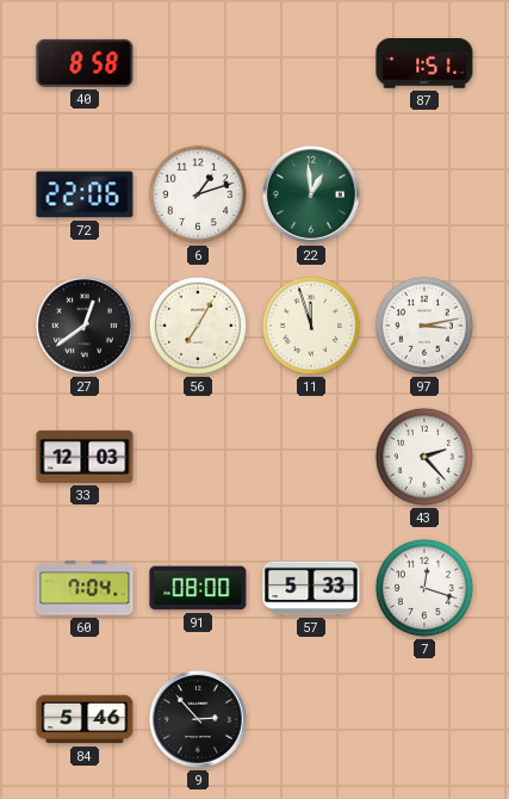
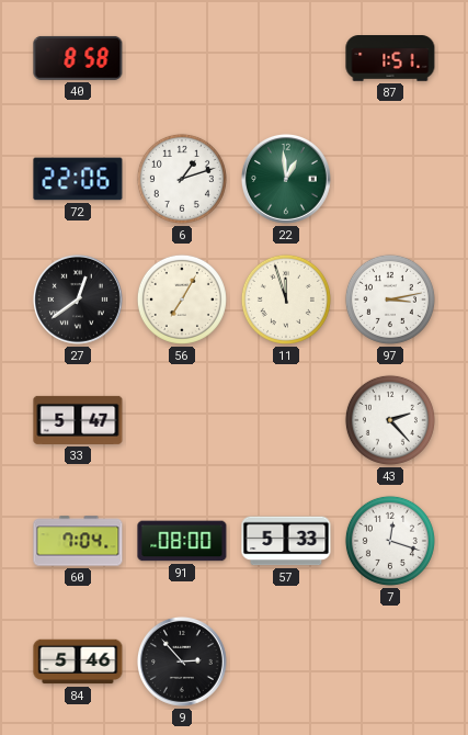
33: 12:03 -> 5:47 (78, 420)
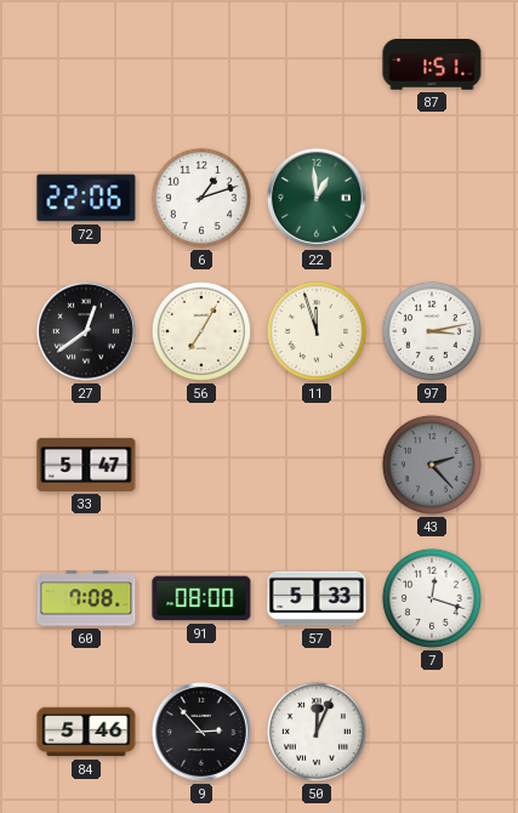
40: 8:58 -> none (78, 58)
43 dial: white -> grey (432, 465)
60: 7:04 -> 7:08 (86, 598)
50: none -> 12:04 (317, 732)
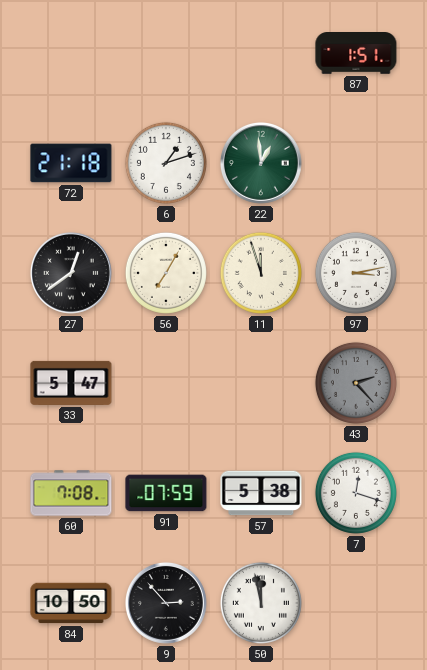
72: 22:06 -> 21:18 (71, 163)
91: 08:00 -> 07:59 (166, 493)
57: 5:33 -> 5:38 (261, 493)
84: 5:46 -> 10:50 (71, 603)
50: 12:04 -> 11:58 (261, 603)
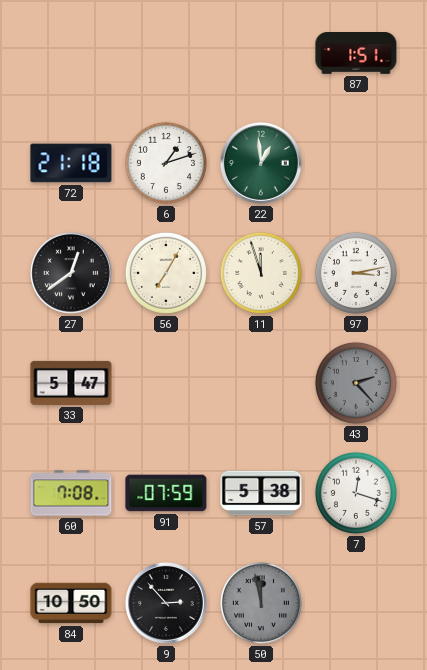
50 dial: white -> grey (261, 603)
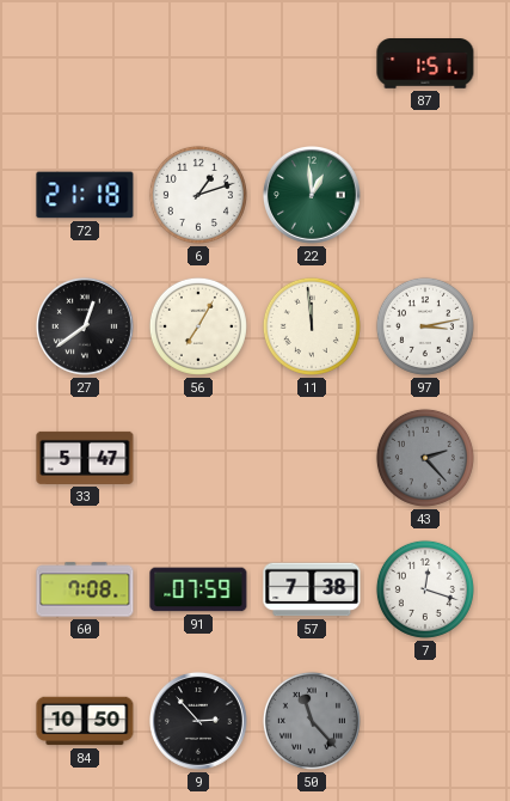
11: 11:57 -> 11:59 (312, 326)
57: 5:38 -> 7:38 (312, 589)
50: 11:58 -> 11:23 (312, 721)
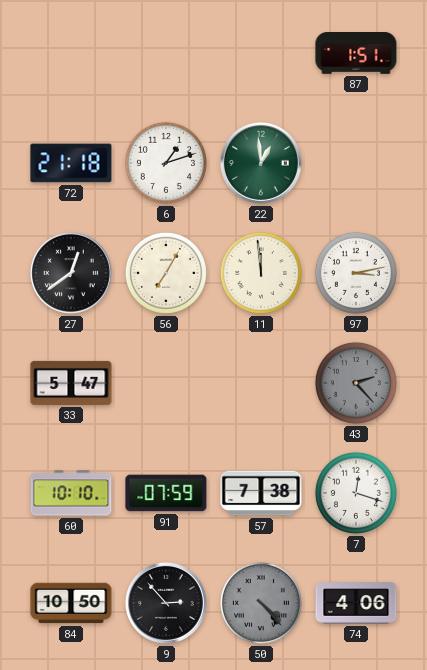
60: 7:08 -> 10:10 (71, 493)
50: 11:23 -> 4:23 (261, 603)
74: none -> 4:06 (356, 603)
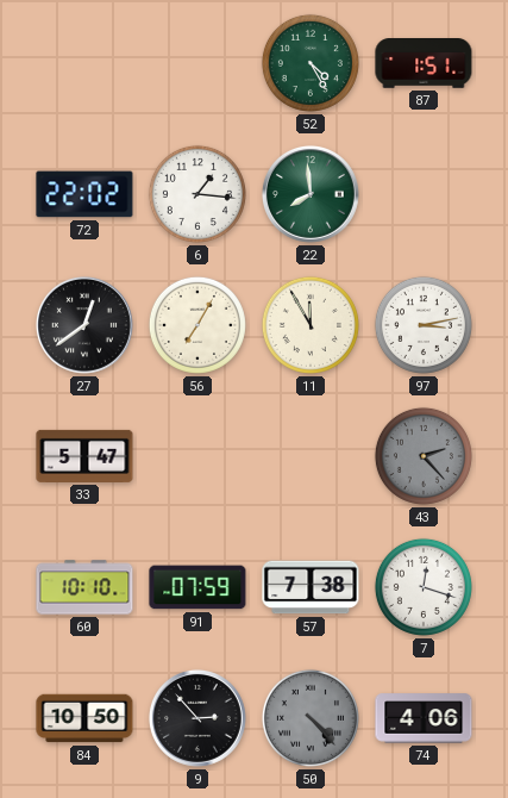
52: none -> 4:25 (311, 63)
72: 21:18 -> 22:02 (84, 194)
6: 1:12 -> 1:16 (197, 194)
22: 12:59 -> 7:59 (311, 194)
11: 11:59 -> 11:55 (311, 325)
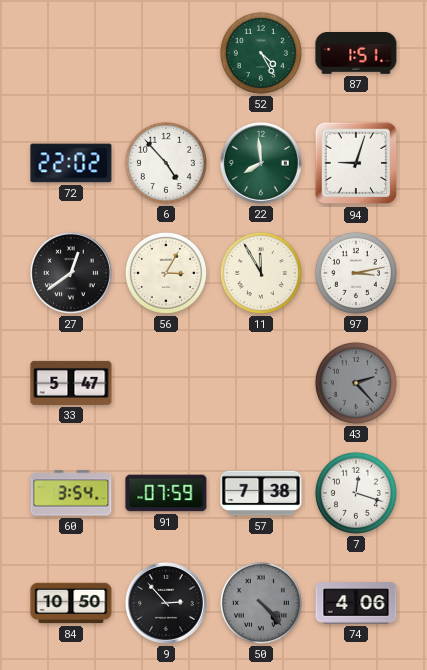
6: 1:16 -> 4:53 (166, 163)
94: none -> 9:03 (356, 163)
56: 7:05 -> 3:05 (166, 273)
60: 10:10 -> 3:54 (71, 493)
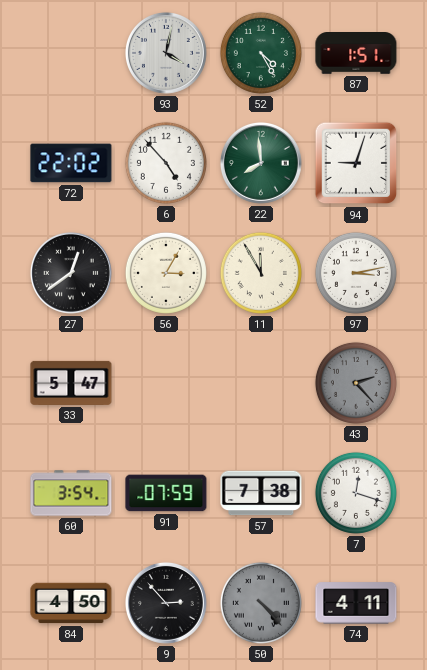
93: none -> 4:02 (166, 53)
84: 10:50 -> 4:50 (71, 603)
74: 4:06 -> 4:11 (356, 603)
